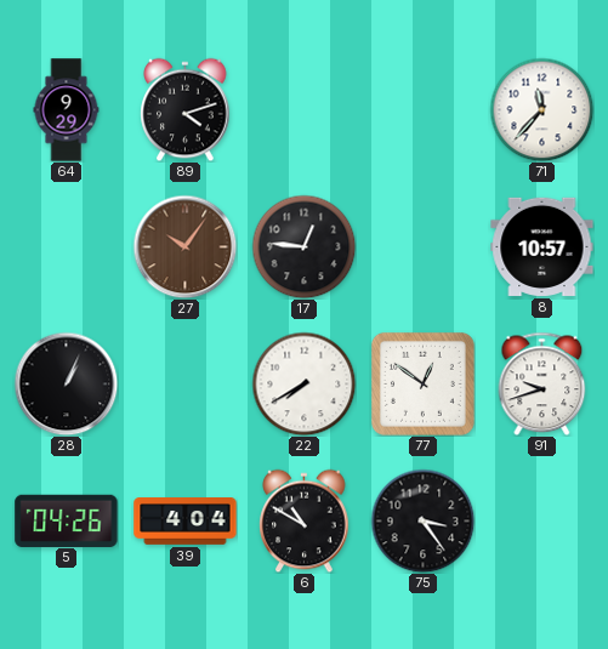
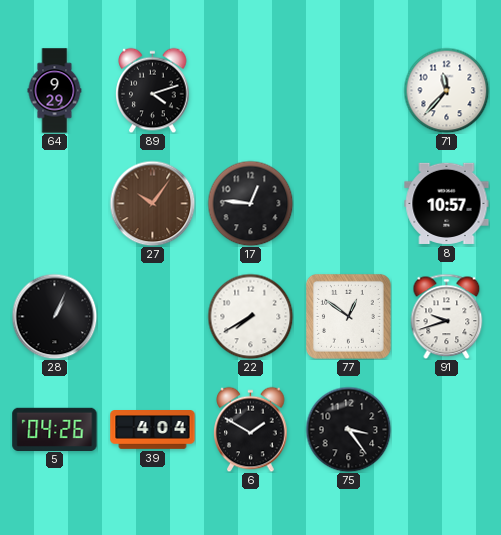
6: 10:50 -> 1:50 (251, 429)
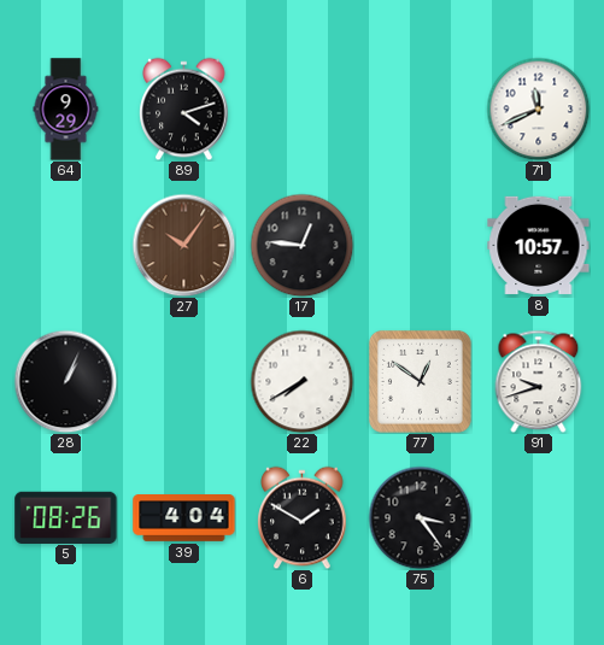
71: 11:37 -> 11:41 (538, 109)
5: 04:26 -> 08:26 (66, 517)
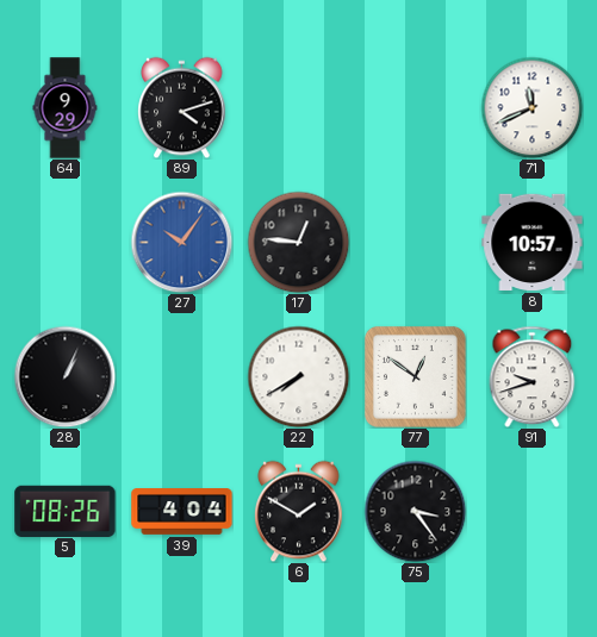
27 dial: brown -> blue (181, 242)
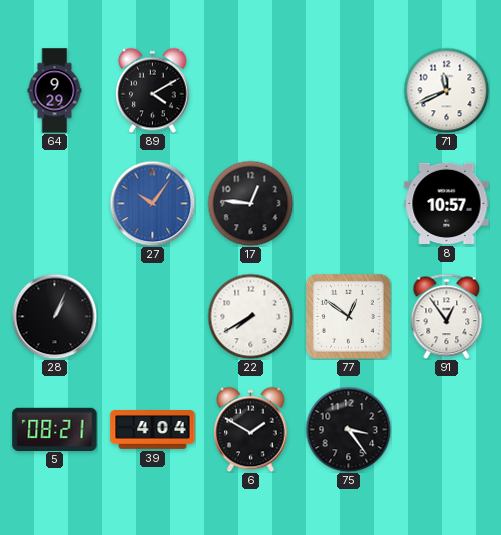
89: 4:12 -> 4:10 (153, 90)
91: 9:42 -> 12:54 (447, 316)
5: 08:26 -> 08:21 (55, 429)
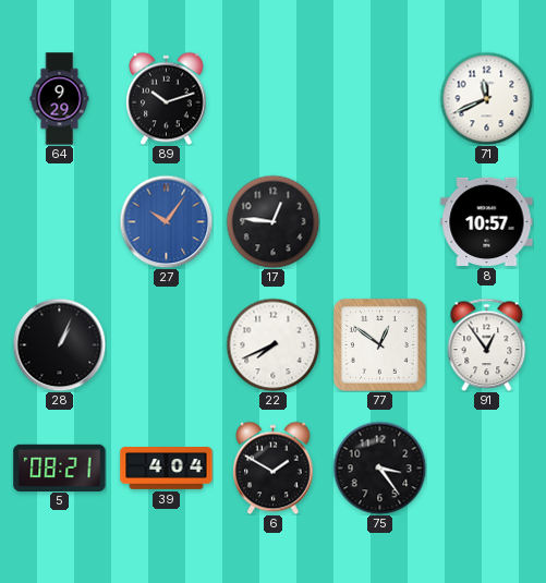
89: 4:10 -> 10:12 (167, 98)
22: 7:40 -> 7:41 (272, 344)
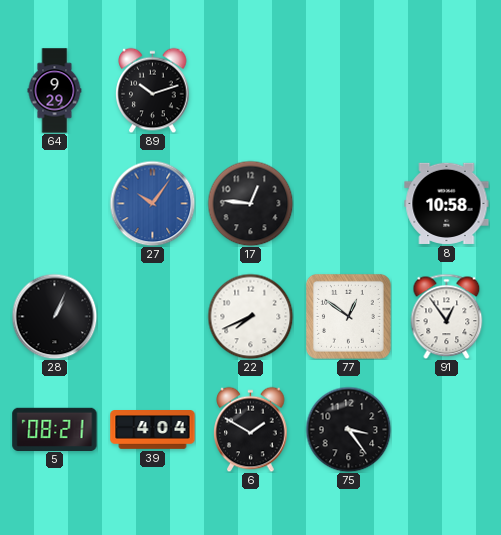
71: 11:41 -> none (486, 98)
8: 10:57 -> 10:58 (447, 203)
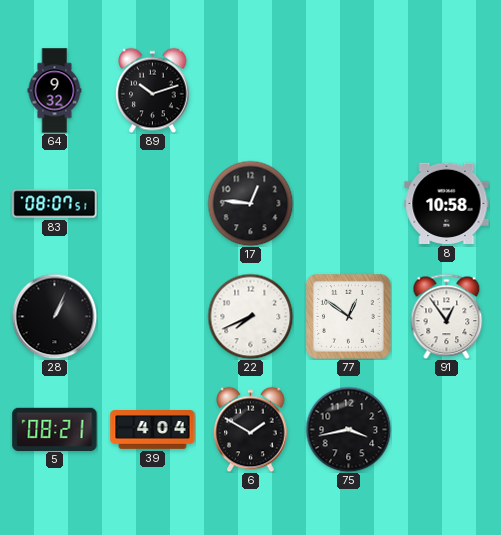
64: 9:29 -> 9:32 (55, 91)
83: none -> 08:07 (55, 204)
27: 10:06 -> none (152, 203)
75: 3:24 -> 3:43 (348, 429)
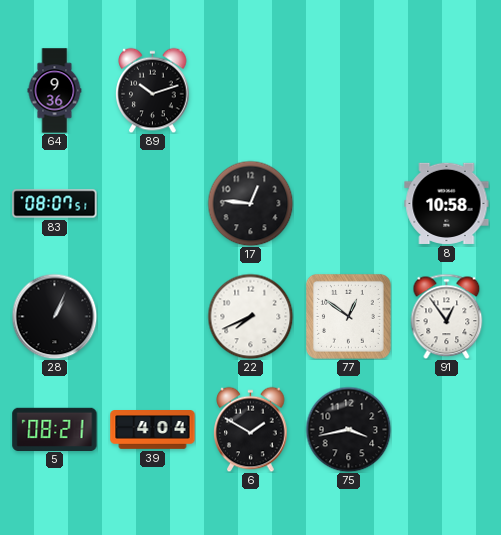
64: 9:32 -> 9:36 (55, 91)
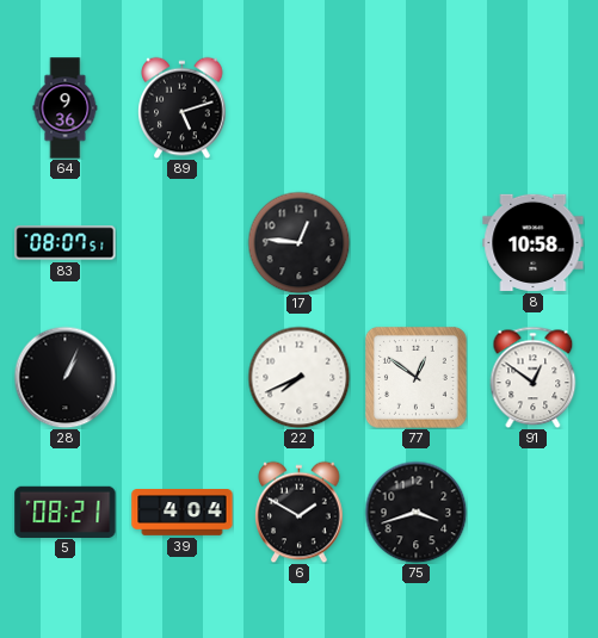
89: 10:12 -> 5:12 (183, 107)
91: 12:54 -> 12:51 (534, 377)
75: 3:43 -> 3:42 (415, 512)
